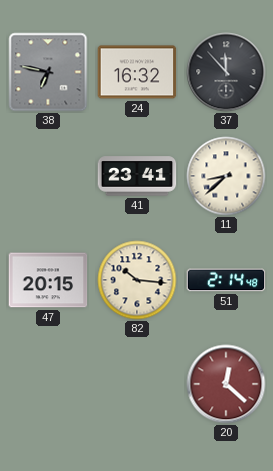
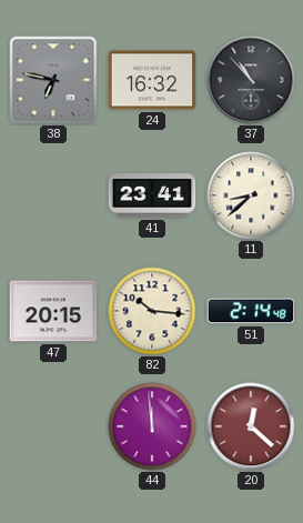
37: 11:53 -> 10:53 (251, 80)
44: none -> 11:59 (152, 426)
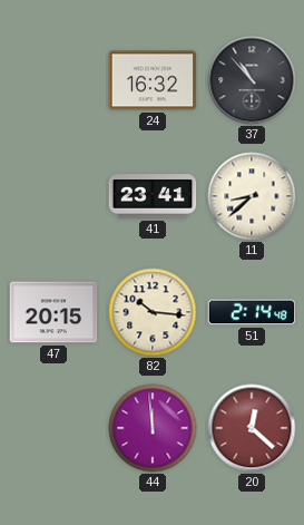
38: 6:47 -> none (53, 80)
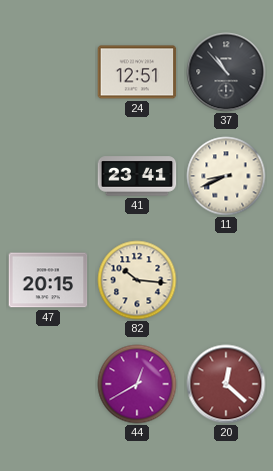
24: 16:32 -> 12:51 (137, 72)
11: 8:38 -> 8:41 (226, 176)
51: 2:14 -> none (252, 312)
44: 11:59 -> 12:40 (137, 384)
